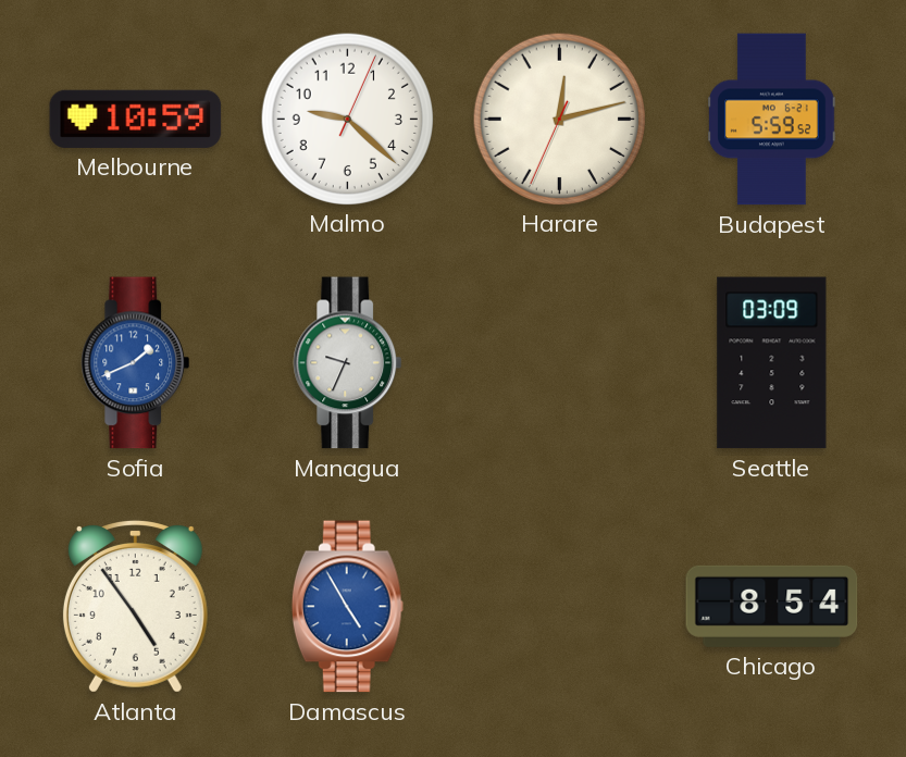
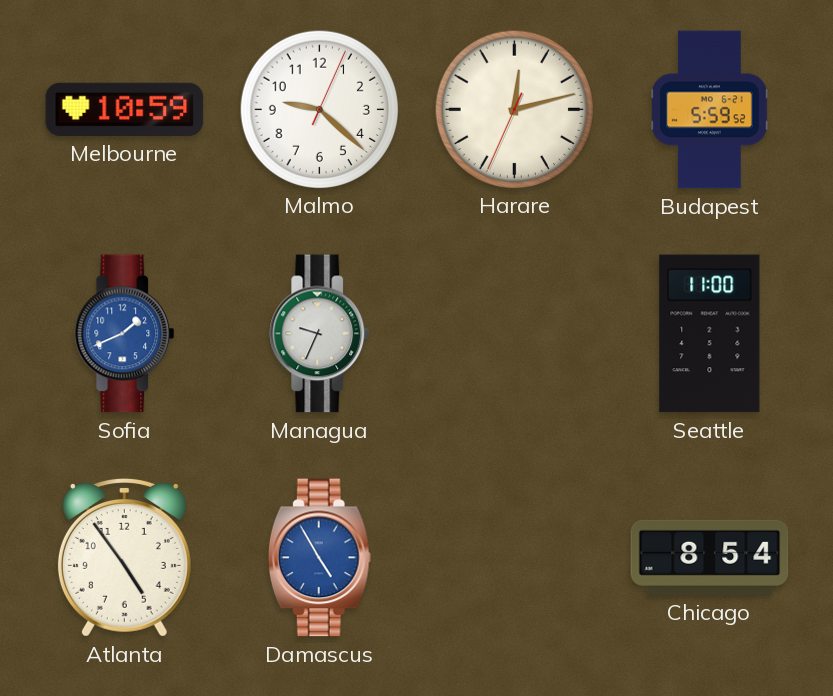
Seattle: 03:09 -> 11:00 (710, 334)
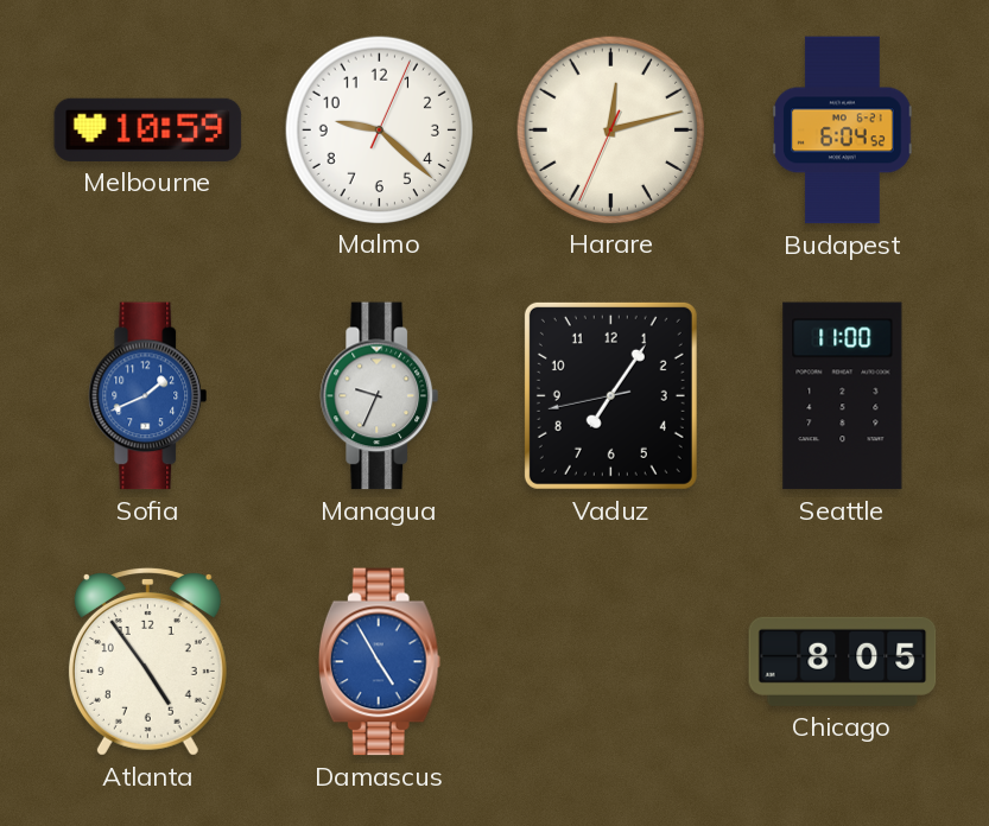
Budapest: 5:59 -> 6:04 (843, 131)
Vaduz: none -> 7:05 (610, 395)
Chicago: 8:54 -> 8:05 (843, 661)
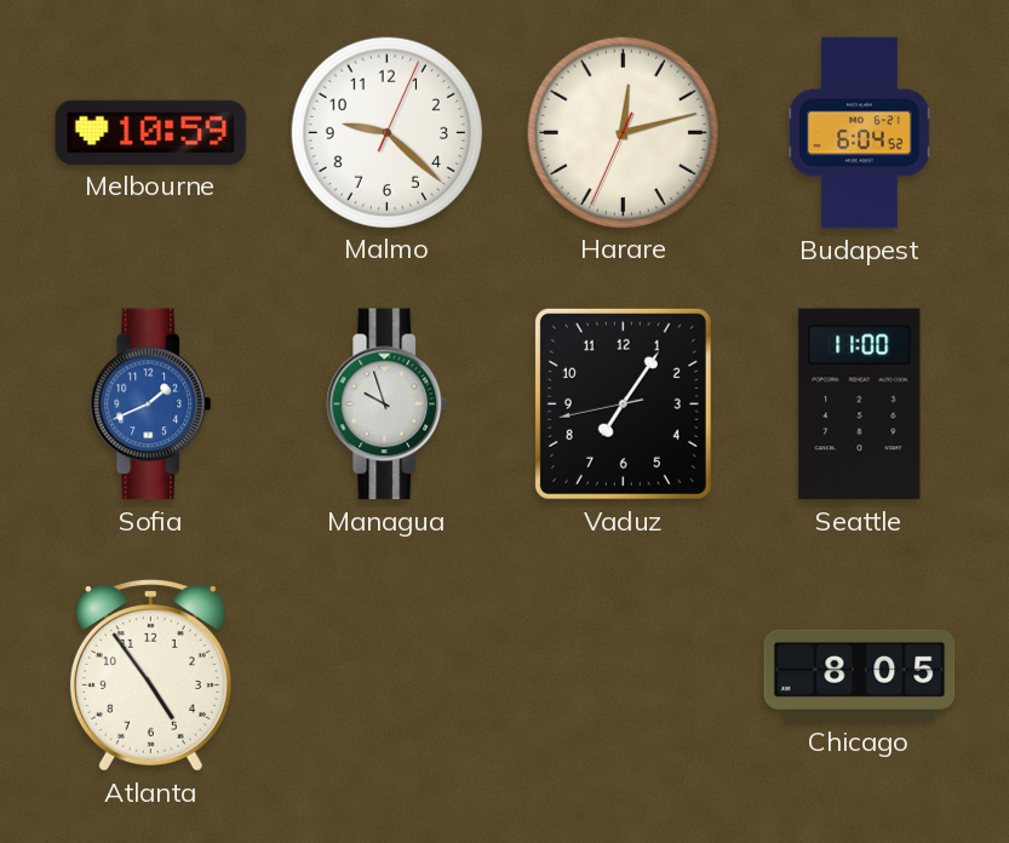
Managua: 9:34 -> 9:57 (388, 405)
Damascus: 4:55 -> none (379, 662)
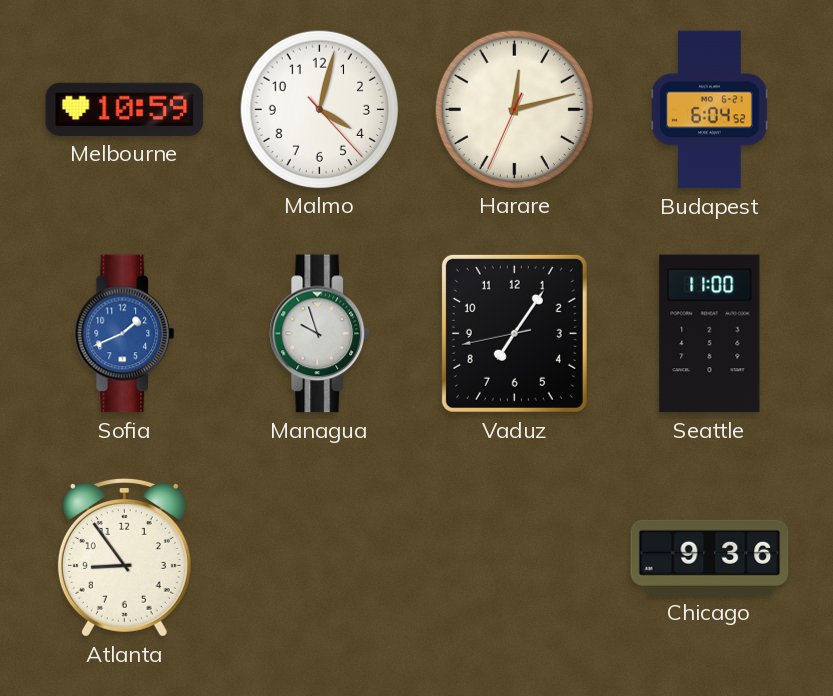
Malmo: 9:22 -> 4:02 (319, 109)
Atlanta: 4:54 -> 8:54 (124, 558)
Chicago: 8:05 -> 9:36 (710, 557)
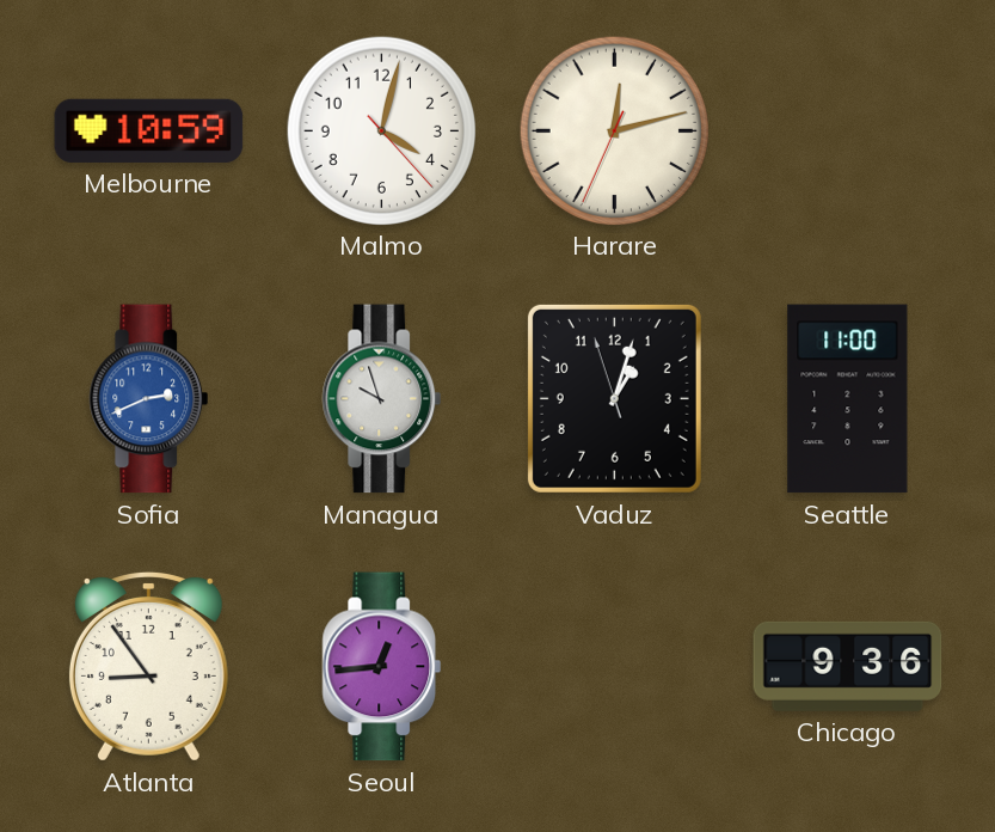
Budapest: 6:04 -> none (710, 110)
Sofia: 1:41 -> 2:41 (149, 399)
Vaduz: 7:05 -> 1:02 (614, 398)
Seoul: none -> 12:44 (382, 667)
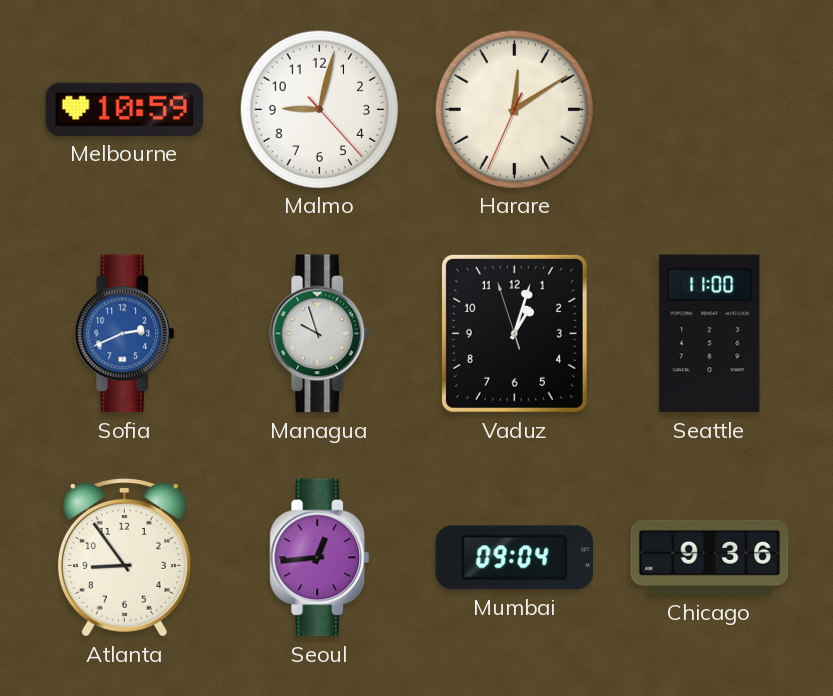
Malmo: 4:02 -> 9:02 (319, 109)
Harare: 12:12 -> 12:09 (514, 109)
Mumbai: none -> 09:04 (515, 558)
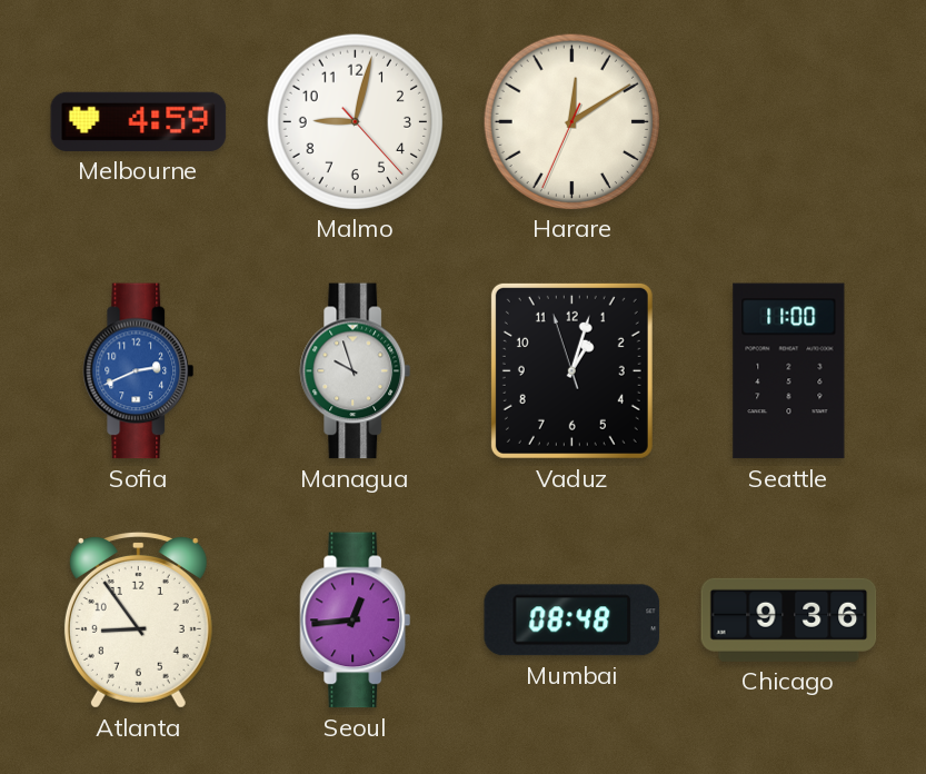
Melbourne: 10:59 -> 4:59 (139, 121)
Mumbai: 09:04 -> 08:48 (572, 621)
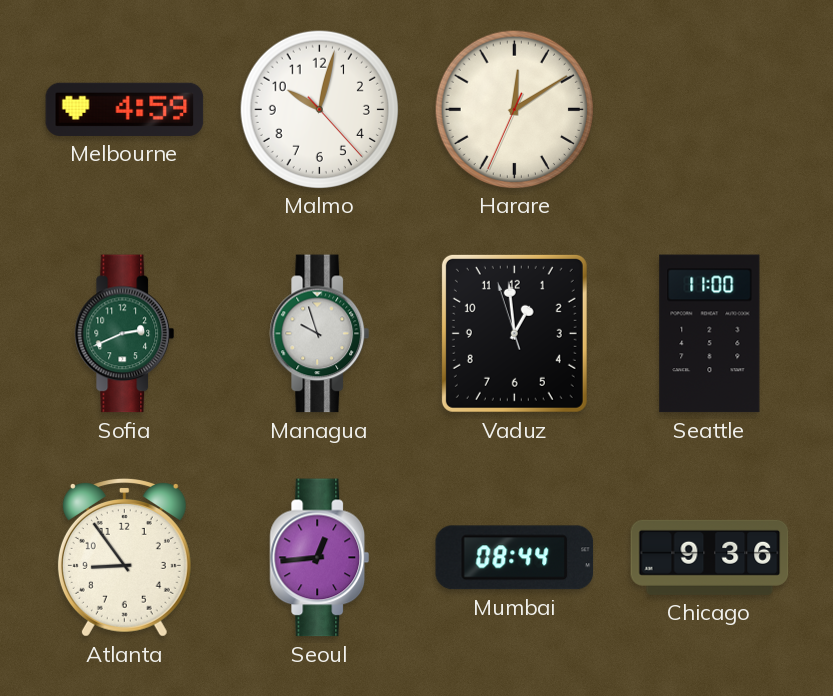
Malmo: 9:02 -> 10:02 (319, 109)
Sofia dial: blue -> green (125, 334)
Vaduz: 1:02 -> 12:58 (514, 333)
Mumbai: 08:48 -> 08:44 (515, 558)
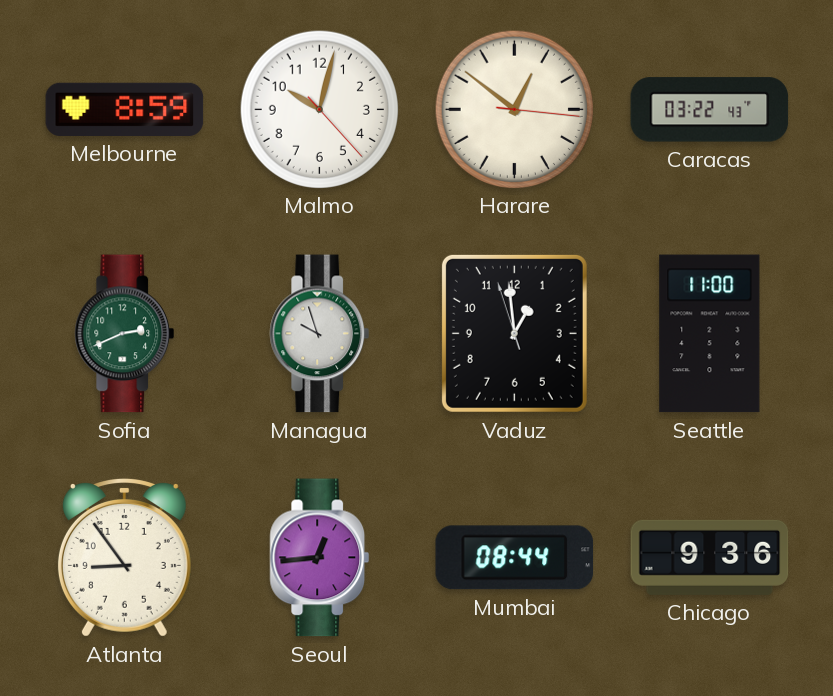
Melbourne: 4:59 -> 8:59 (125, 109)
Harare: 12:09 -> 12:51 (514, 109)
Caracas: none -> 03:22 (710, 110)
